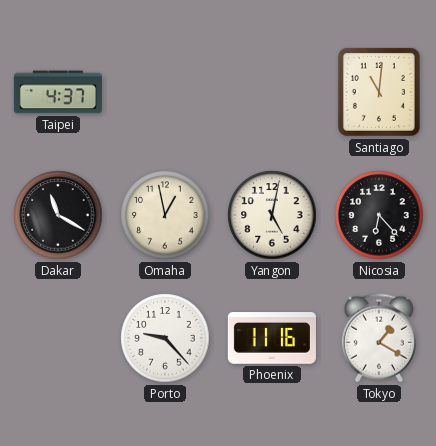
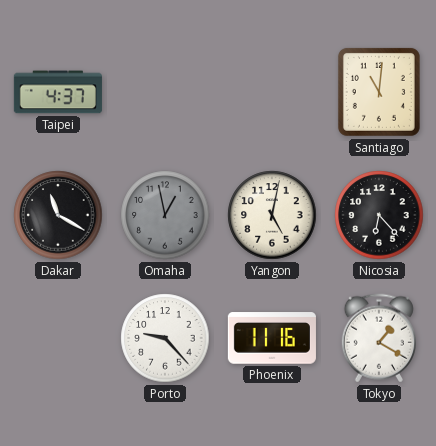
Omaha dial: cream -> grey (165, 215)
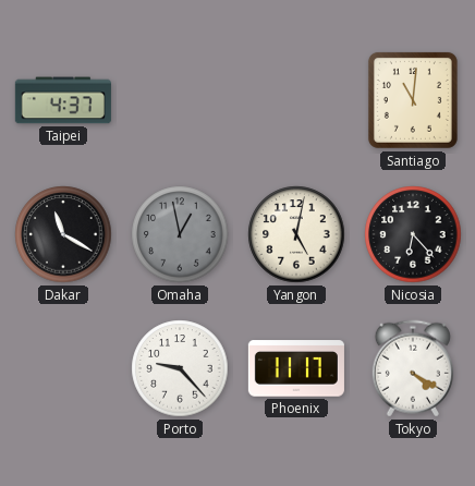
Phoenix: 11:16 -> 11:17 (296, 368)
Tokyo: 1:20 -> 4:20 (413, 368)
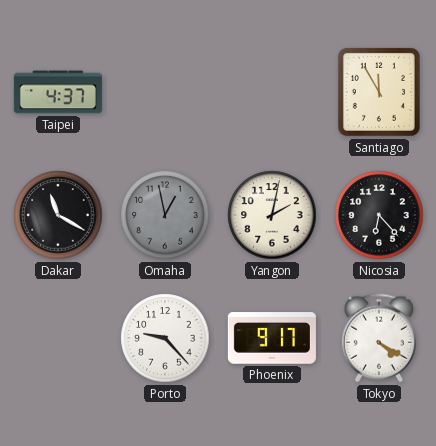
Santiago: 11:01 -> 11:55 (379, 92)
Yangon: 5:02 -> 2:02 (272, 215)
Phoenix: 11:17 -> 9:17 (272, 338)
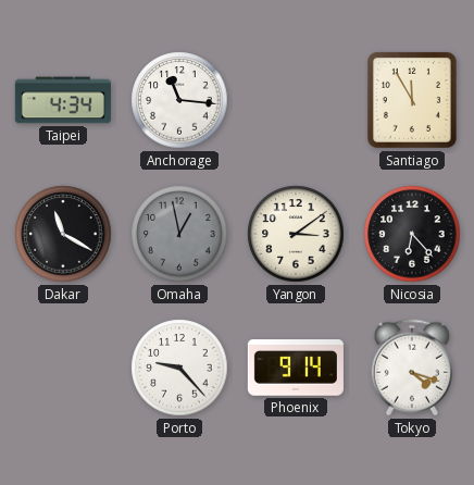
Taipei: 4:37 -> 4:34 (63, 100)
Anchorage: none -> 11:16 (179, 100)
Yangon: 2:02 -> 3:09 (296, 234)
Phoenix: 9:17 -> 9:14 (296, 368)
Tokyo: 4:20 -> 4:18 (412, 368)
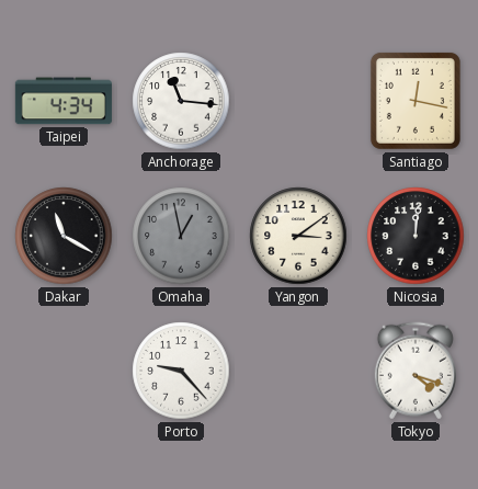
Santiago: 11:55 -> 12:17 (416, 101)
Nicosia: 6:23 -> 12:01 (416, 236)
Phoenix: 9:14 -> none (296, 368)
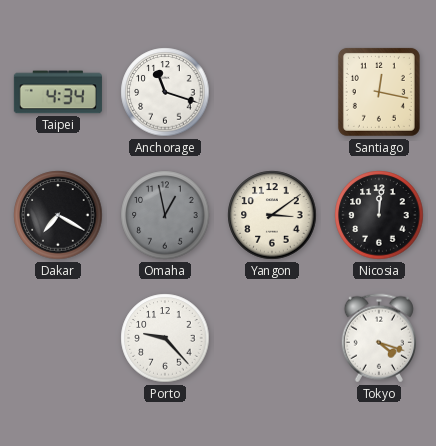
Anchorage: 11:16 -> 11:18 (165, 92)
Dakar: 11:20 -> 7:20 (58, 215)
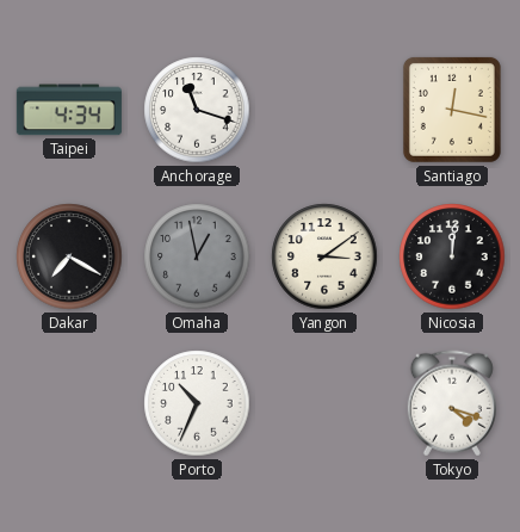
Porto: 9:23 -> 10:34 (197, 403)
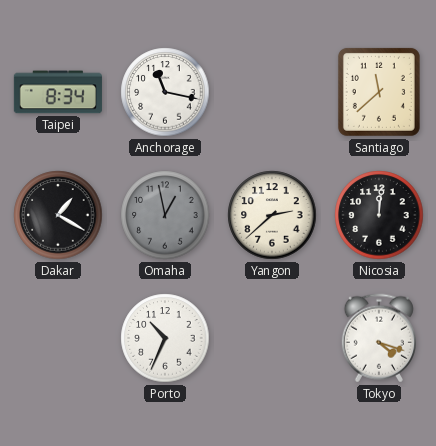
Taipei: 4:34 -> 8:34 (58, 92)
Anchorage: 11:18 -> 11:17 (165, 92)
Santiago: 12:17 -> 11:38 (379, 92)
Dakar: 7:20 -> 1:20 (58, 215)
Yangon: 3:09 -> 2:38 (272, 215)
